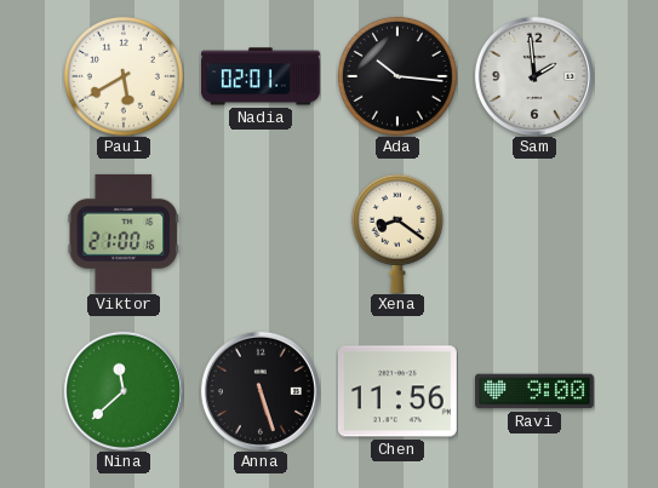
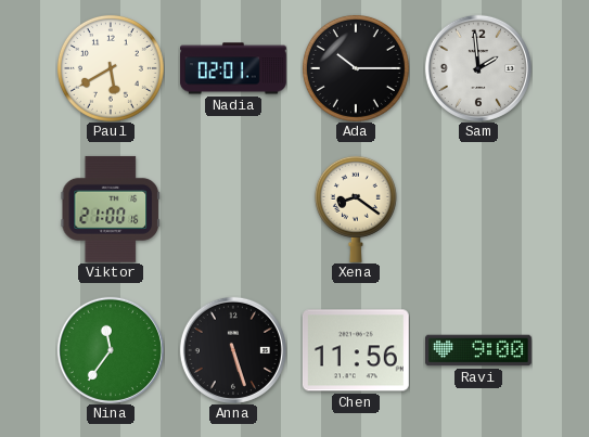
Ada: 10:16 -> 10:15 (356, 68)
Nina: 11:38 -> 11:36 (111, 350)
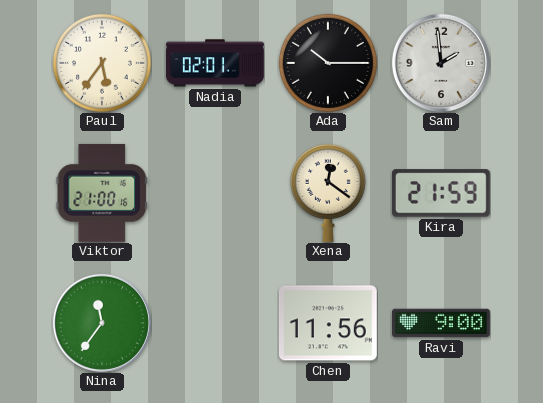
Paul: 5:40 -> 5:36 (102, 63)
Xena: 8:21 -> 12:21 (328, 193)
Kira: none -> 21:59 (441, 193)
Anna: 5:27 -> none (233, 350)
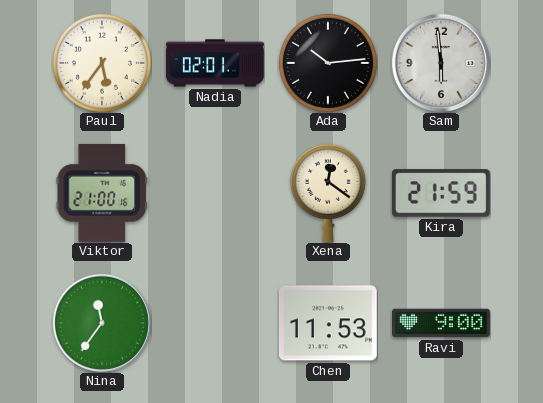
Ada: 10:15 -> 10:14 (328, 63)
Sam: 1:59 -> 5:59 (441, 63)
Chen: 11:56 -> 11:53 (328, 323)
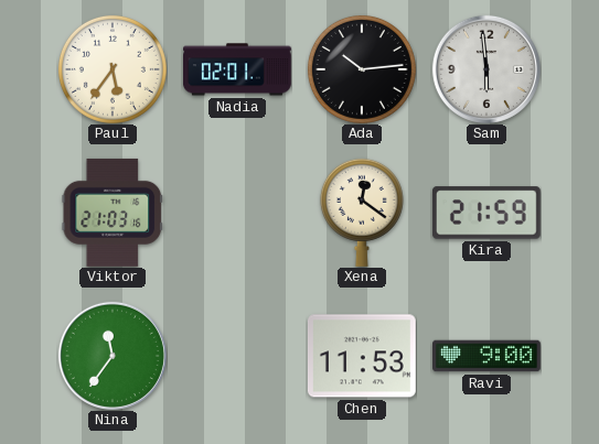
Viktor: 21:00 -> 21:03 (111, 213)
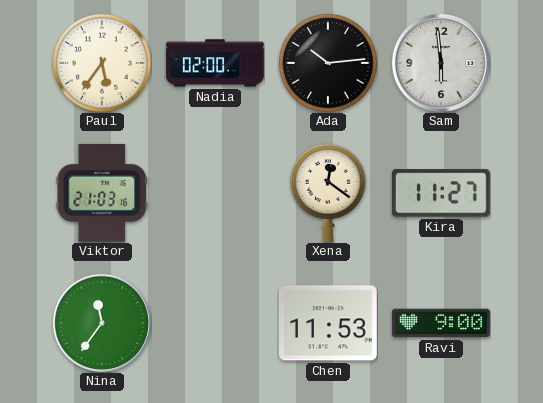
Nadia: 02:01 -> 02:00 (216, 63)
Kira: 21:59 -> 11:27 (441, 193)
